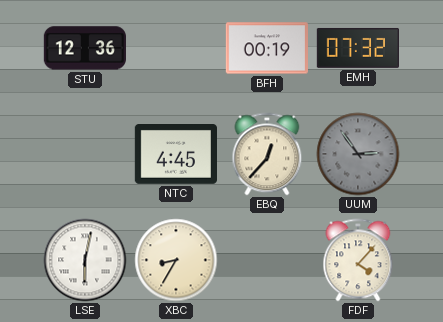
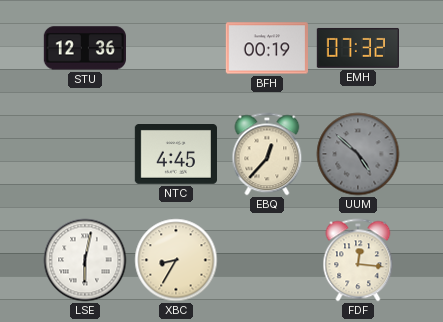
UUM: 2:54 -> 4:52 (358, 154)
FDF: 4:07 -> 12:16 (358, 260)
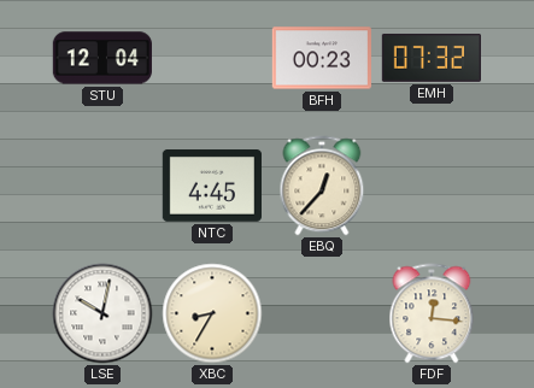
STU: 12:36 -> 12:04 (102, 58)
BFH: 00:19 -> 00:23 (321, 58)
UUM: 4:52 -> none (358, 154)
LSE: 6:02 -> 10:02 (102, 313)
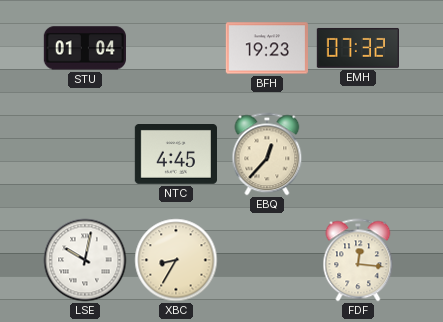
STU: 12:04 -> 01:04 (85, 48)
BFH: 00:23 -> 19:23 (266, 48)
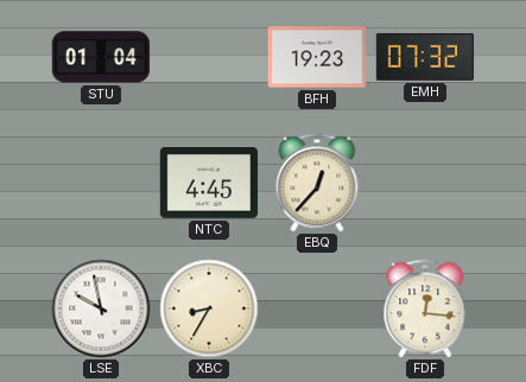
LSE: 10:02 -> 9:58 (101, 308)
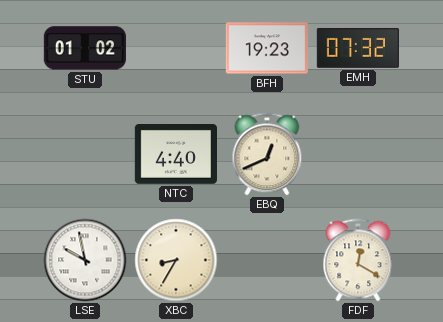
STU: 01:04 -> 01:02 (85, 48)
NTC: 4:45 -> 4:40 (175, 155)
EBQ: 12:37 -> 12:41 (267, 154)
FDF: 12:16 -> 12:20 (358, 260)
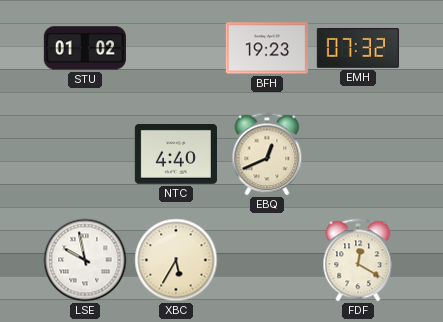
XBC: 8:35 -> 5:35 (176, 260)
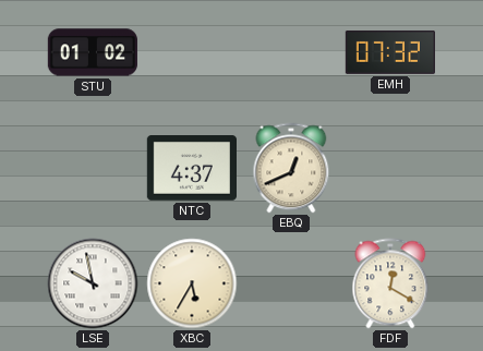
BFH: 19:23 -> none (266, 48)
NTC: 4:40 -> 4:37 (191, 169)
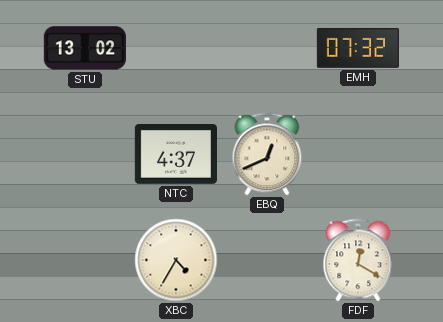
STU: 01:02 -> 13:02 (85, 48)
LSE: 9:58 -> none (93, 283)
XBC: 5:35 -> 4:35 (176, 260)
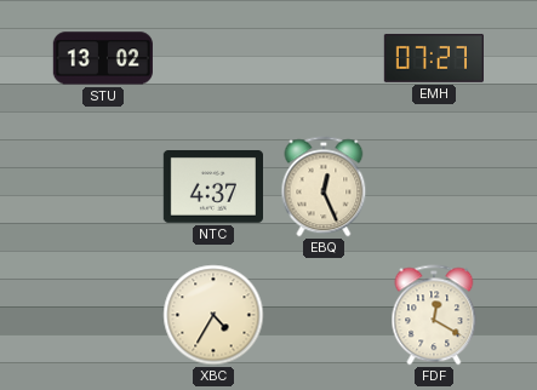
EMH: 07:32 -> 07:27 (433, 58)
EBQ: 12:41 -> 12:26 (324, 187)
